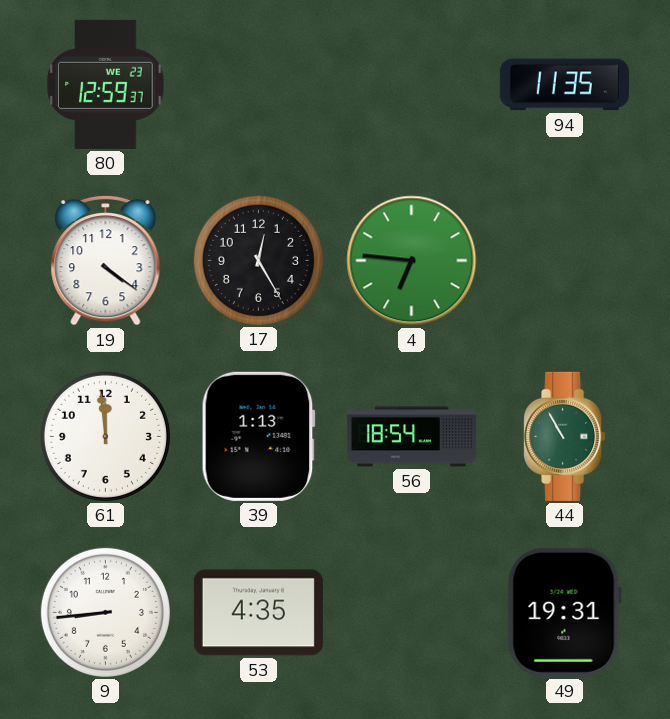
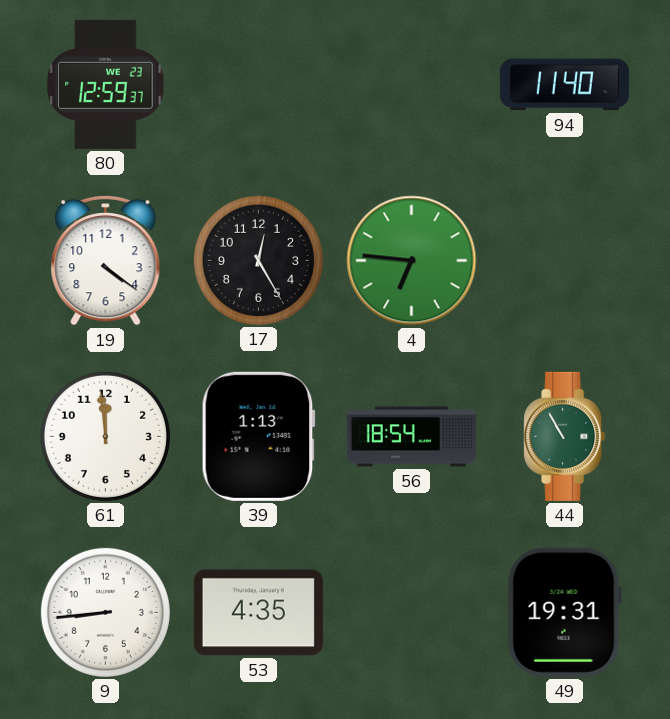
94: 11:35 -> 11:40 (564, 85)
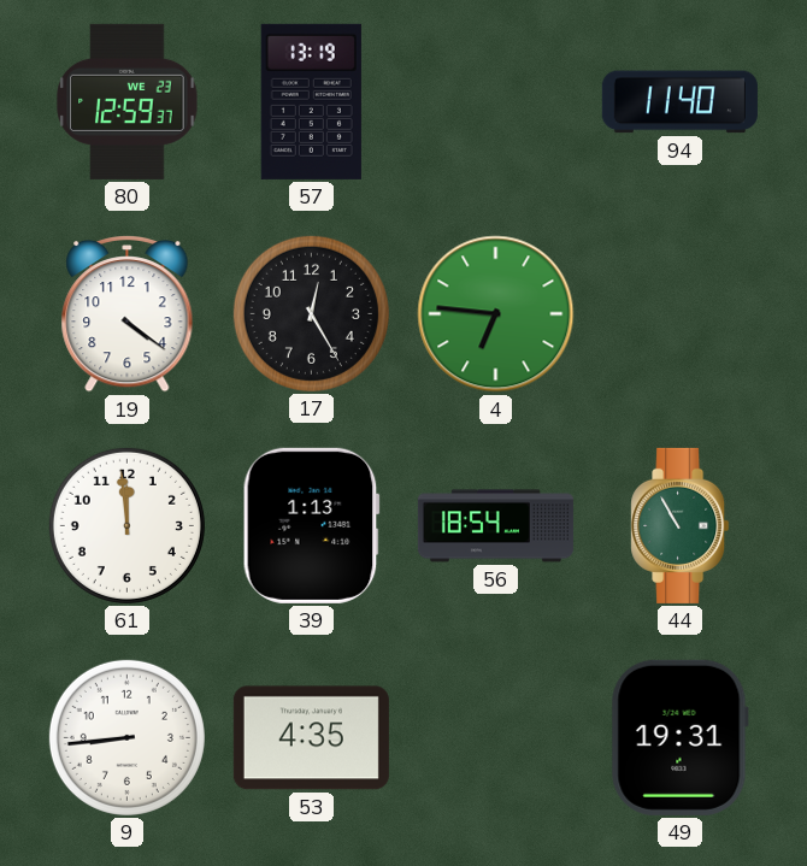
57: none -> 13:19 (311, 101)
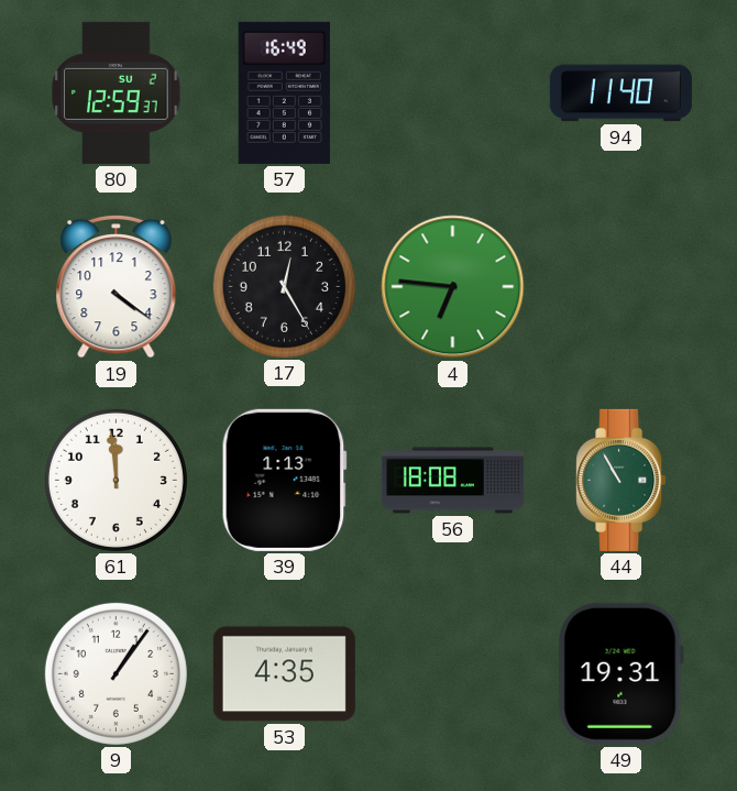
80 date: WE 23 -> SU 2 (117, 92)
57: 13:19 -> 16:49 (284, 92)
56: 18:54 -> 18:08 (452, 481)
9: 8:44 -> 1:06 (116, 673)
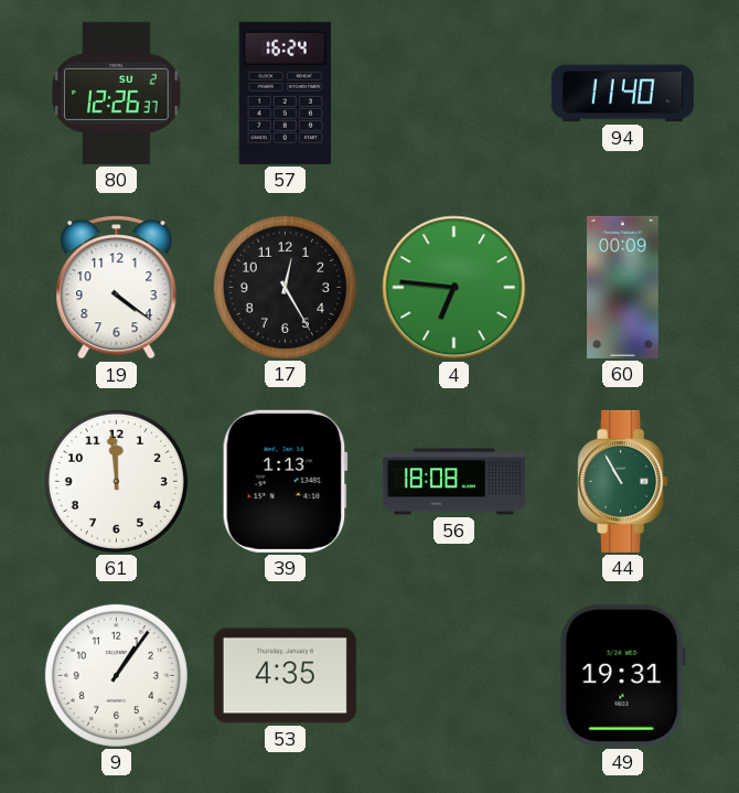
80: 12:59 -> 12:26 (117, 93)
57: 16:49 -> 16:24 (285, 93)
60: none -> 00:09 (623, 287)
